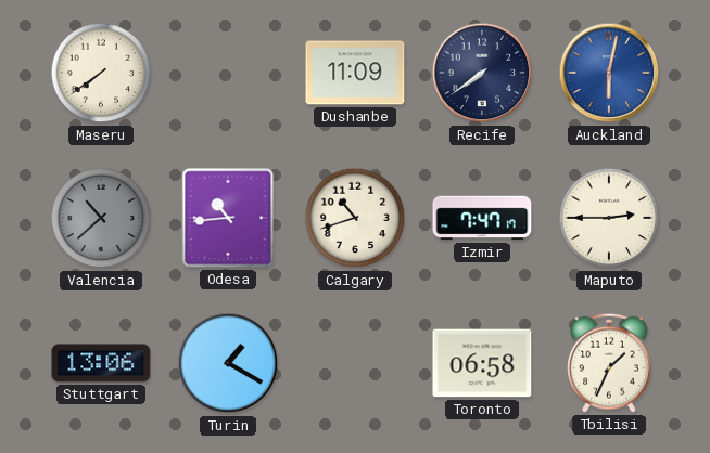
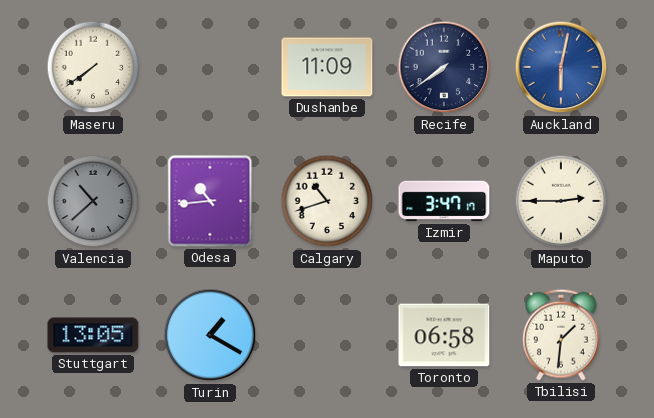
Izmir: 7:47 -> 3:47 (444, 201)
Stuttgart: 13:06 -> 13:05 (93, 335)
Tbilisi: 1:34 -> 1:31 (562, 335)
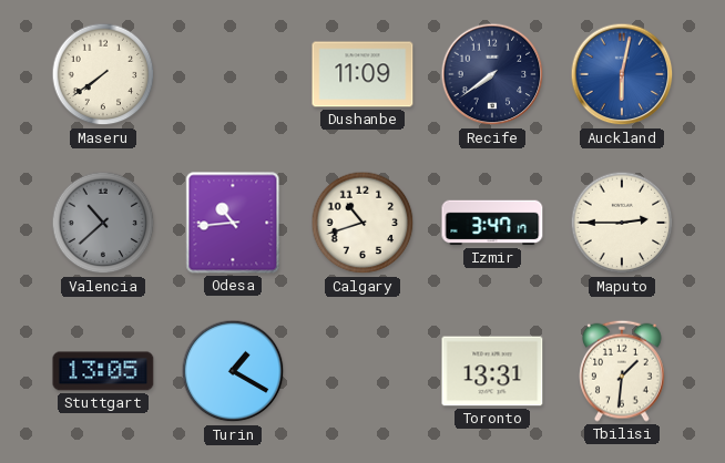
Toronto: 06:58 -> 13:31 (492, 371)
